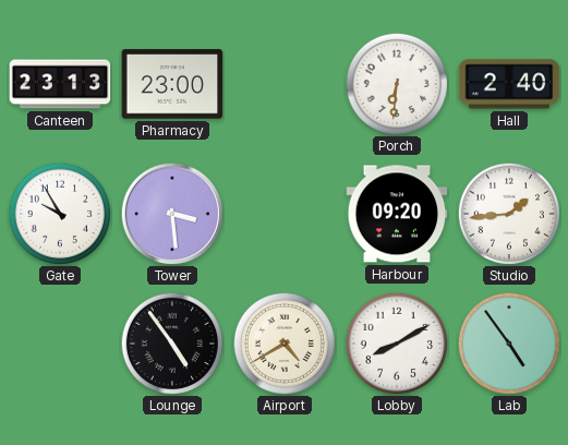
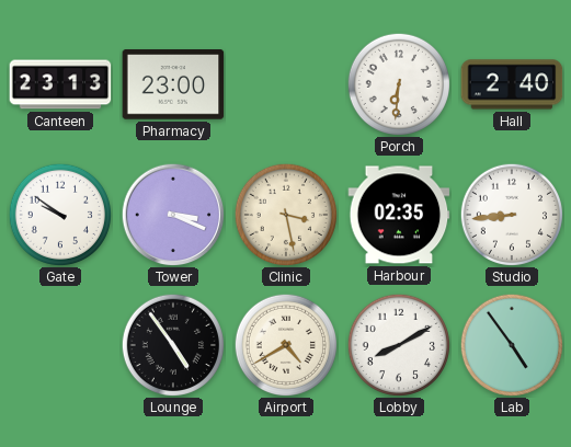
Gate: 9:55 -> 9:51 (59, 214)
Tower: 3:29 -> 3:19 (173, 215)
Clinic: none -> 3:28 (285, 214)
Harbour: 09:20 -> 02:35 (399, 215)
Studio: 1:44 -> 8:44 (511, 214)
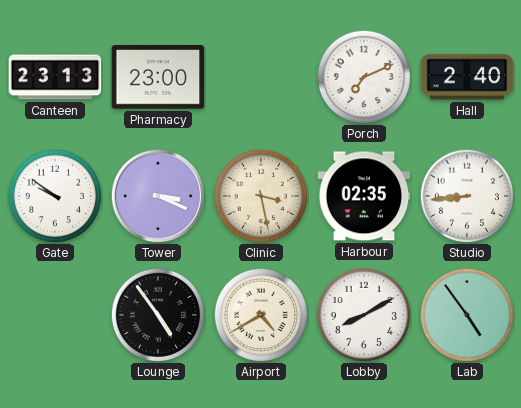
Porch: 6:31 -> 7:11 (363, 76)
